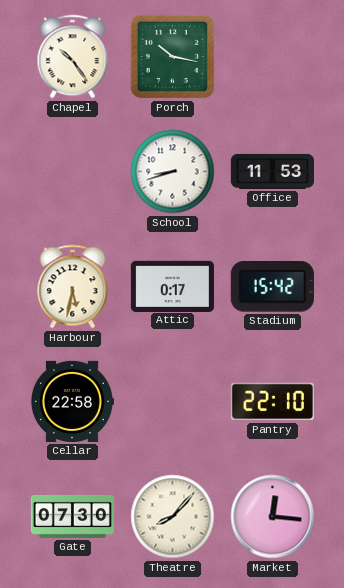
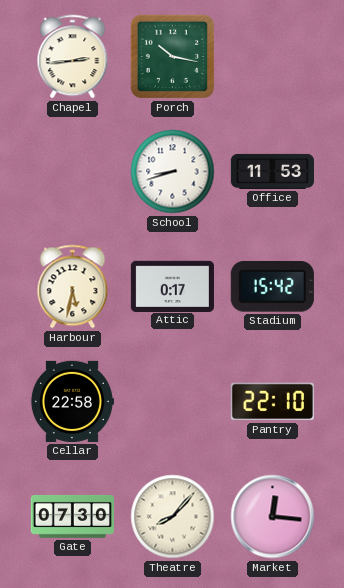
Chapel: 10:24 -> 2:44 (73, 57)
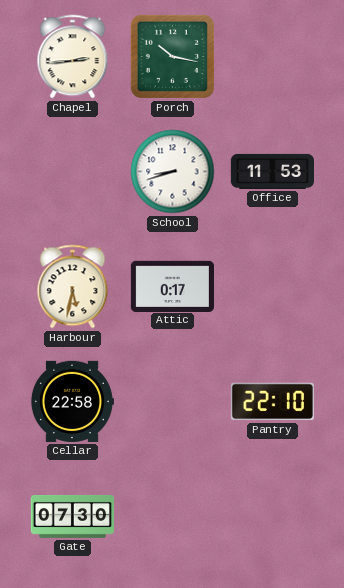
Stadium: 15:42 -> none (272, 287)
Theatre: 8:07 -> none (173, 517)
Market: 12:16 -> none (273, 517)
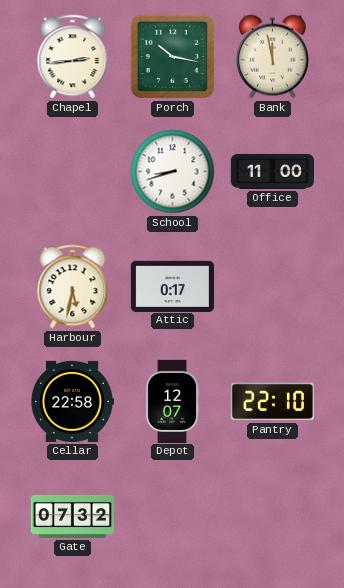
Bank: none -> 11:58 (272, 57)
Office: 11:53 -> 11:00 (272, 171)
Depot: none -> 12:07 (172, 401)
Gate: 07:30 -> 07:32 (72, 516)
